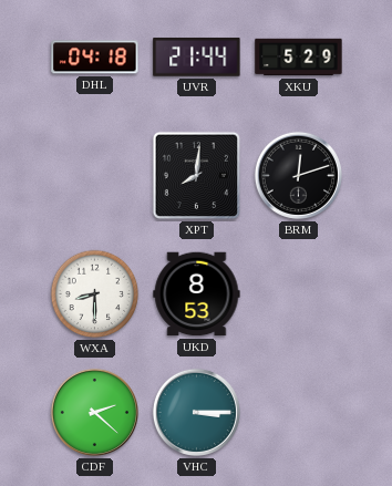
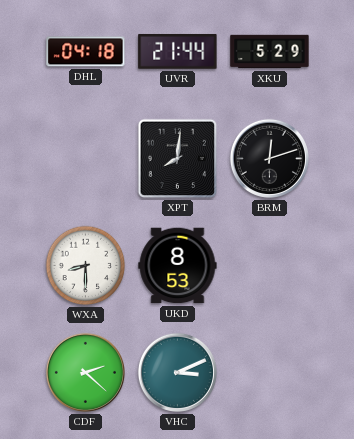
VHC: 3:15 -> 3:11 (177, 372)
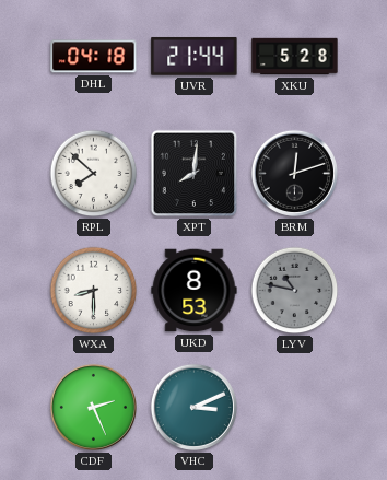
XKU: 5:29 -> 5:28 (295, 57)
RPL: none -> 7:52 (94, 174)
LYV: none -> 10:47 (295, 291)
CDF: 2:22 -> 2:26 (93, 407)
